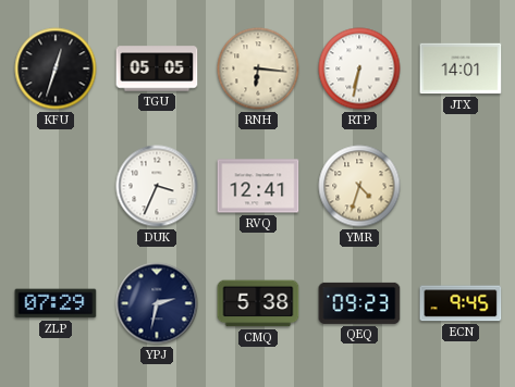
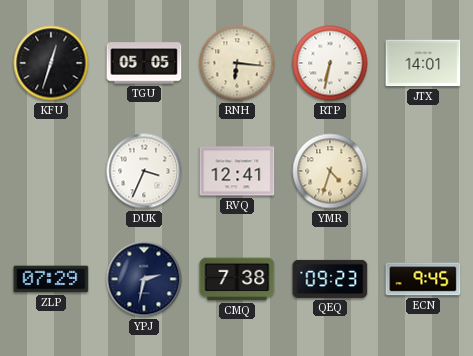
CMQ: 5:38 -> 7:38 (237, 279)
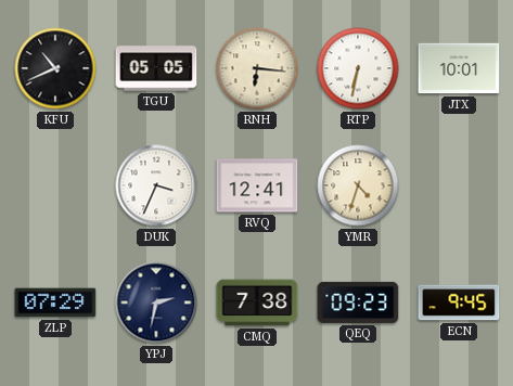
KFU: 12:33 -> 10:41 (55, 68)
JTX: 14:01 -> 10:01 (459, 68)
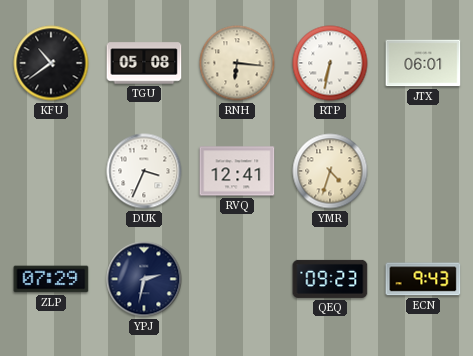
KFU: 10:41 -> 10:39 (51, 63)
TGU: 05:05 -> 05:08 (144, 63)
JTX: 10:01 -> 06:01 (423, 63)
CMQ: 7:38 -> none (257, 303)
ECN: 9:45 -> 9:43 (423, 279)
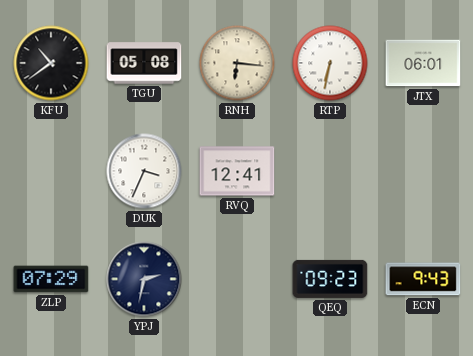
YMR: 4:33 -> none (330, 171)
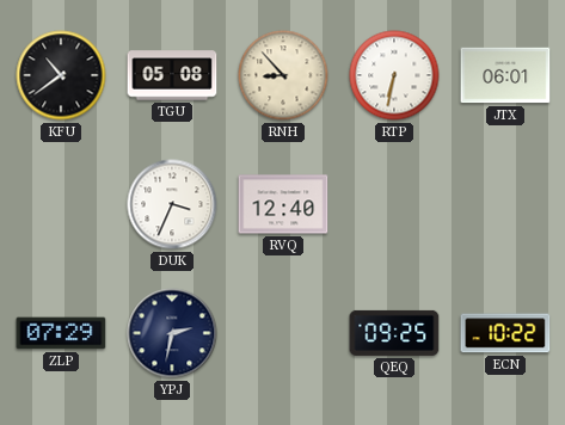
RNH: 6:16 -> 8:53 (283, 75)
RVQ: 12:41 -> 12:40 (283, 204)
QEQ: 09:23 -> 09:25 (394, 333)
ECN: 9:43 -> 10:22 (505, 333)
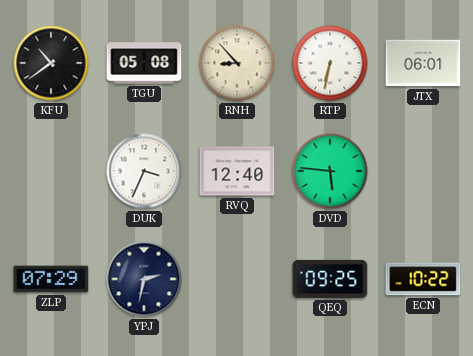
DVD: none -> 5:46 (330, 171)
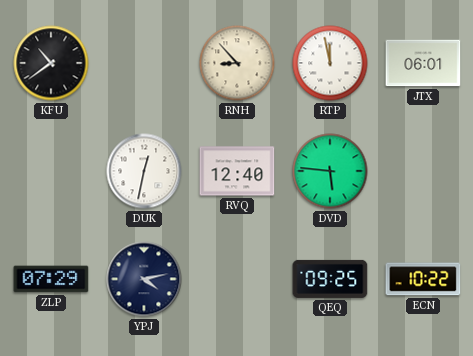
TGU: 05:08 -> none (144, 63)
RTP: 6:32 -> 11:58 (330, 63)
DUK: 3:34 -> 12:32 (144, 171)
YPJ: 2:32 -> 4:13 (144, 279)
